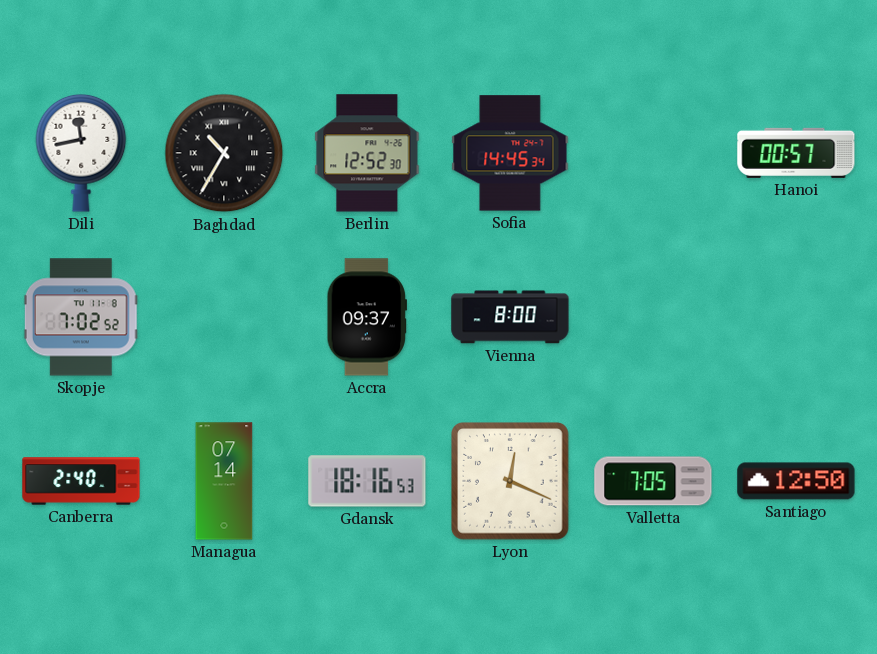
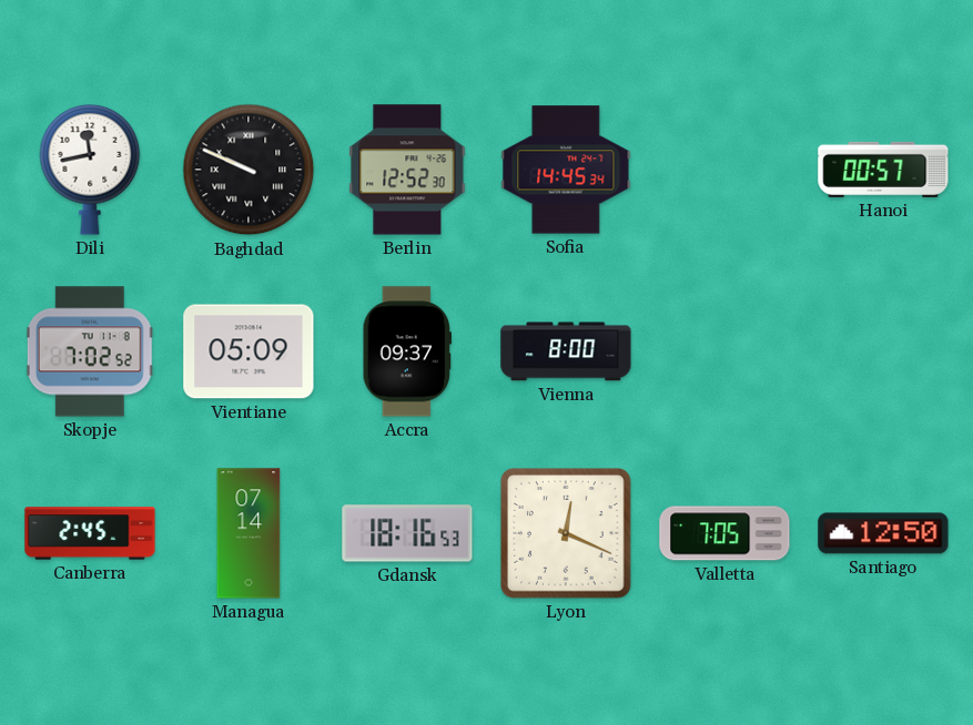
Baghdad: 10:35 -> 9:49 (249, 170)
Vientiane: none -> 05:09 (249, 351)
Canberra: 2:40 -> 2:45 (90, 533)
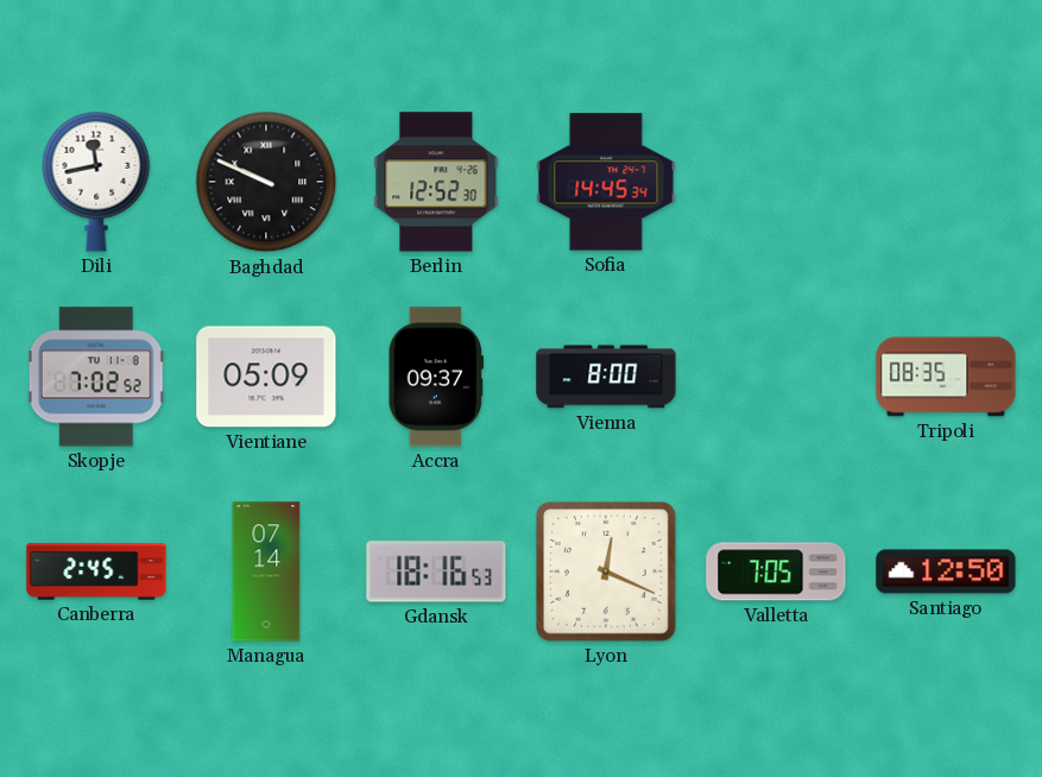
Hanoi: 00:57 -> none (883, 170)
Tripoli: none -> 08:35 (946, 377)
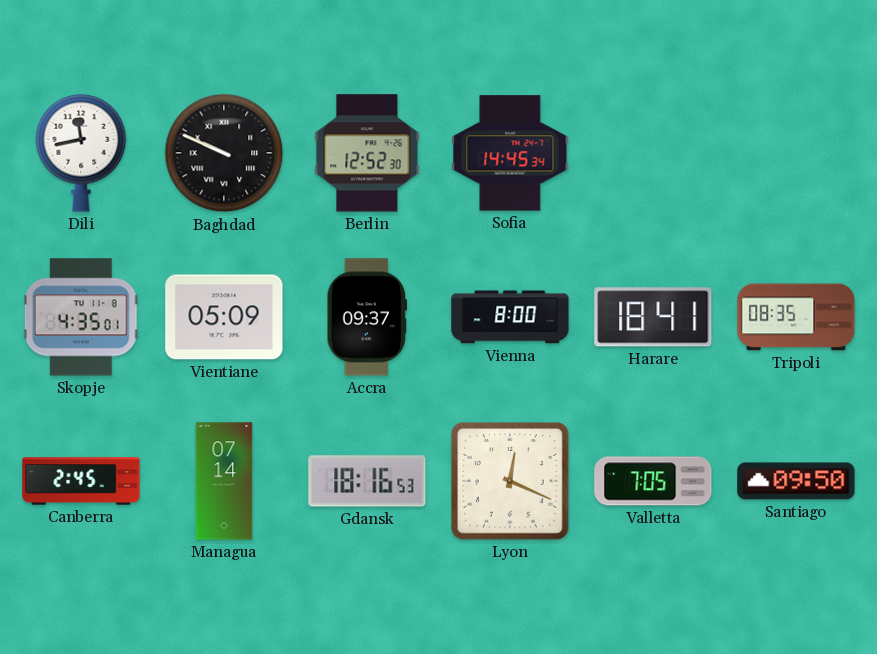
Skopje: 7:02 -> 4:35 (81, 317)
Harare: none -> 18:41 (653, 317)
Santiago: 12:50 -> 09:50 (796, 481)
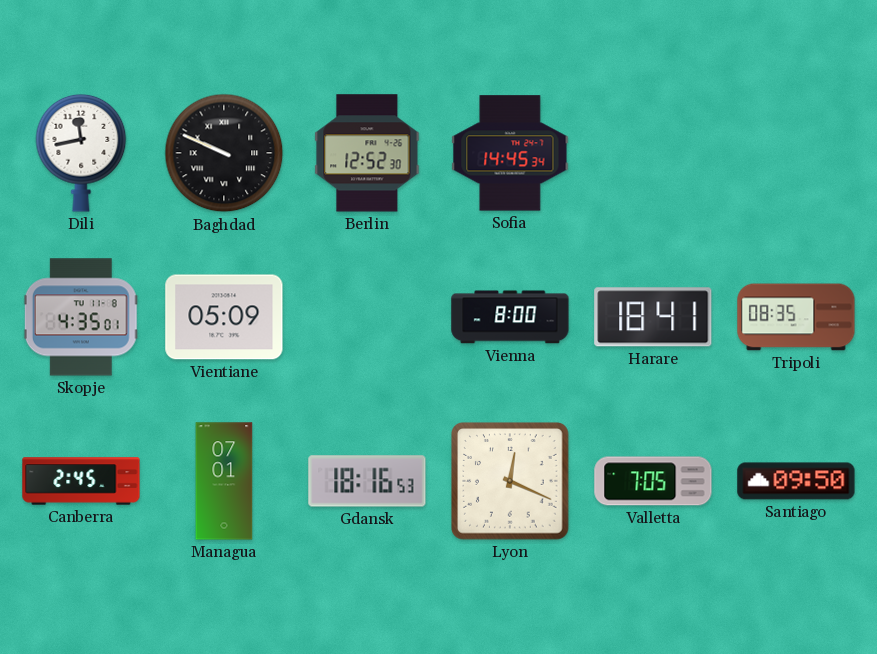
Accra: 09:37 -> none (366, 317)
Managua: 07:14 -> 07:01 (224, 481)
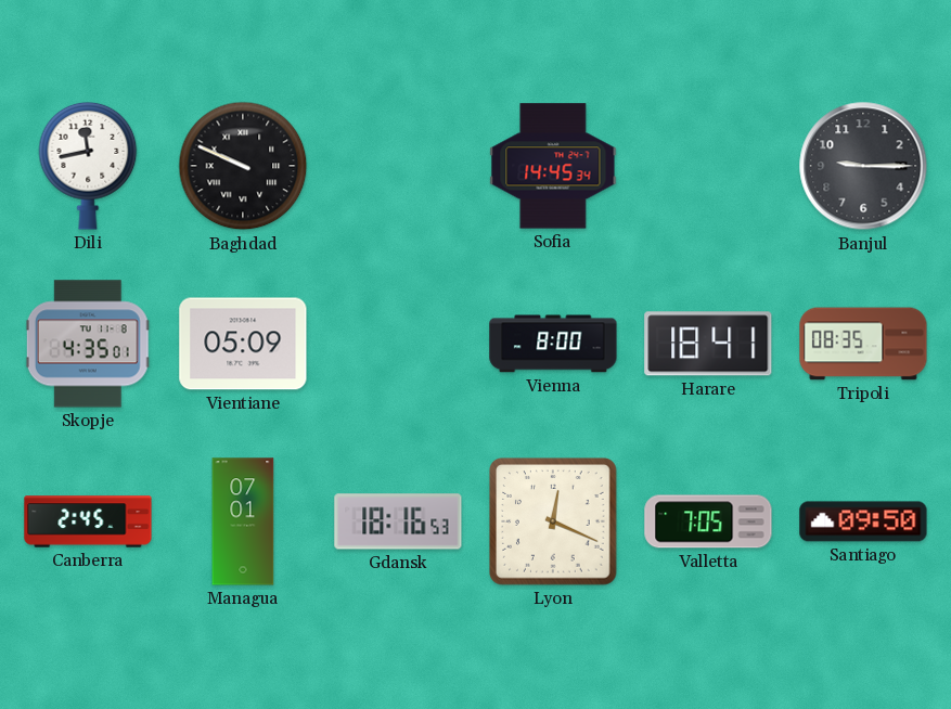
Berlin: 12:52 -> none (367, 153)
Banjul: none -> 9:15 (863, 166)
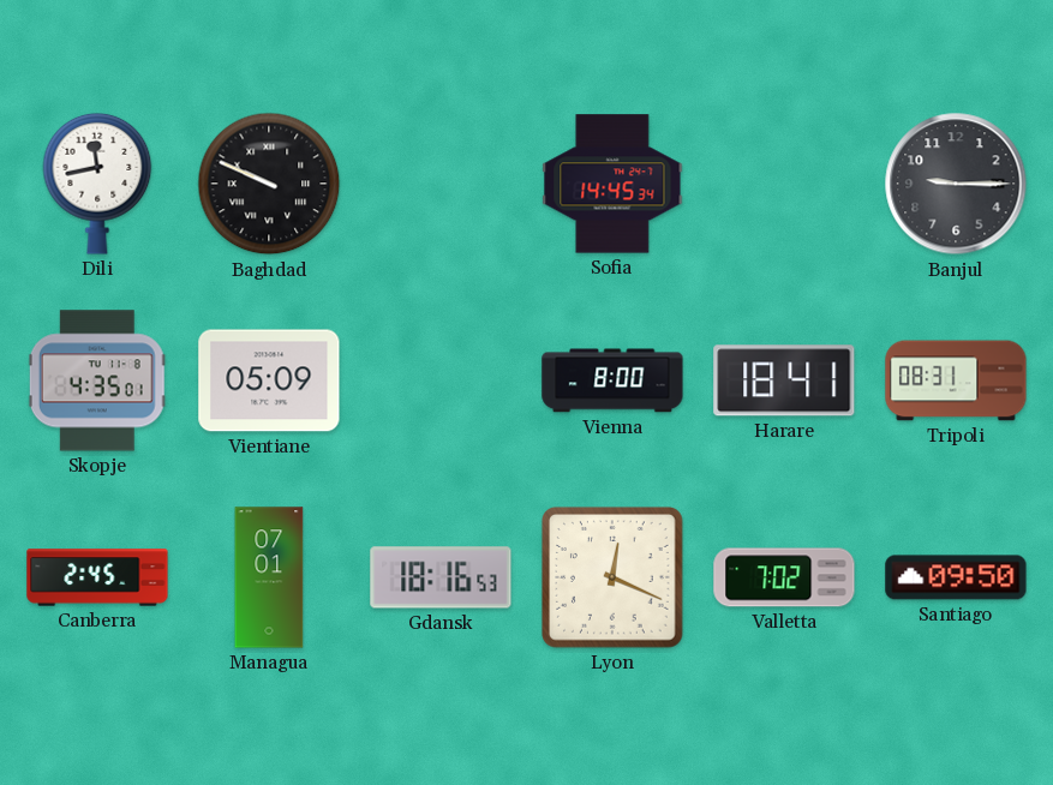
Tripoli: 08:35 -> 08:31 (956, 380)
Valletta: 7:05 -> 7:02 (784, 577)
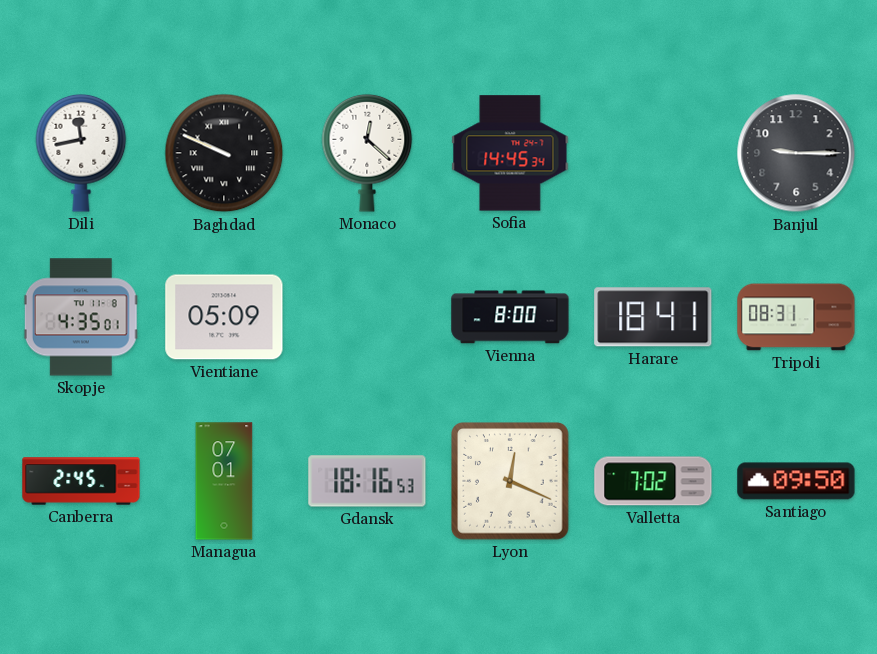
Monaco: none -> 12:22 (367, 153)
